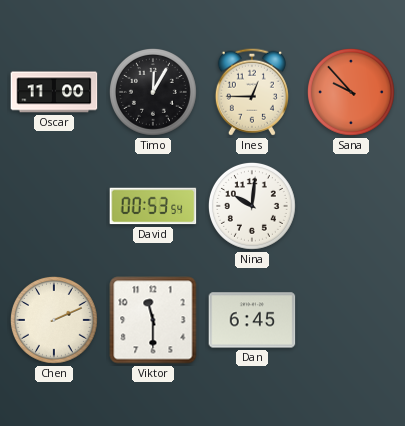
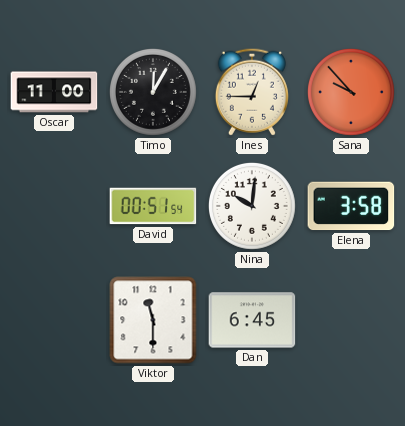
David: 00:53 -> 00:51 (153, 206)
Elena: none -> 3:58 (351, 206)
Chen: 2:11 -> none (54, 320)
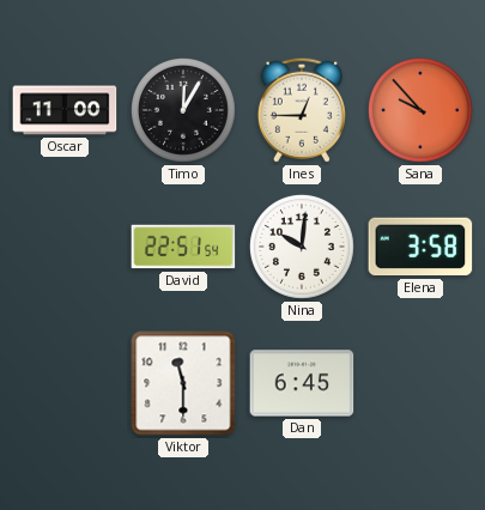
David: 00:51 -> 22:51 (183, 247)
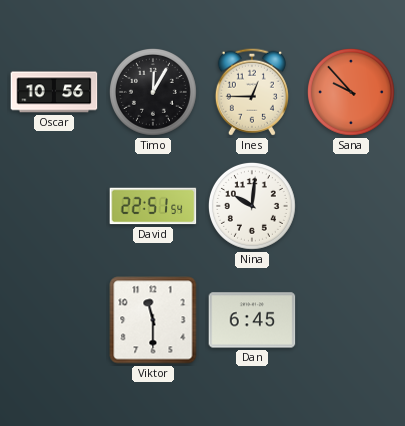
Oscar: 11:00 -> 10:56 (54, 92)
Elena: 3:58 -> none (420, 247)
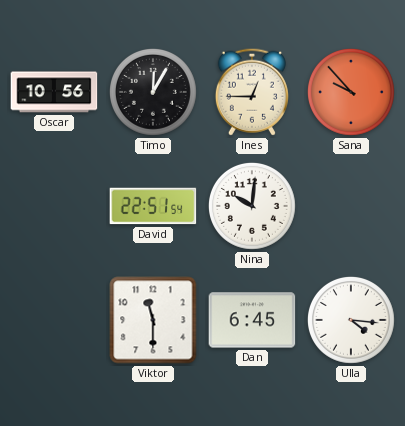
Ulla: none -> 4:16 (351, 320)
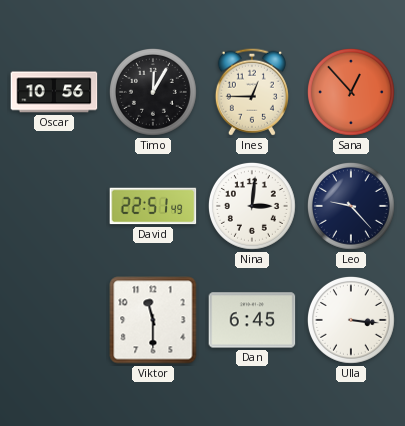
Sana: 9:53 -> 12:53 (351, 92)
David: 22:51:54 -> 22:51:49 (153, 206)
Nina: 10:01 -> 3:01 (252, 206)
Leo: none -> 9:23 (351, 206)
Ulla: 4:16 -> 3:16 (351, 320)
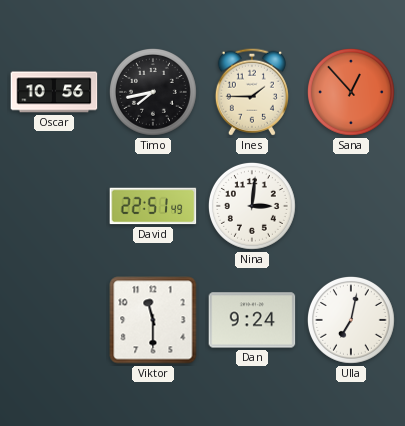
Timo: 12:05 -> 7:43 (153, 92)
Ines: 12:45 -> 1:45 (252, 92)
Leo: 9:23 -> none (351, 206)
Dan: 6:45 -> 9:24 (252, 320)
Ulla: 3:16 -> 7:02 (351, 320)
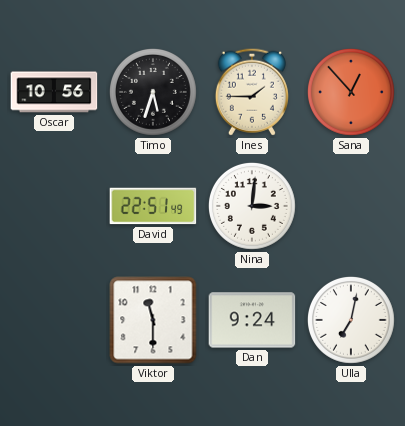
Timo: 7:43 -> 5:33 (153, 92)
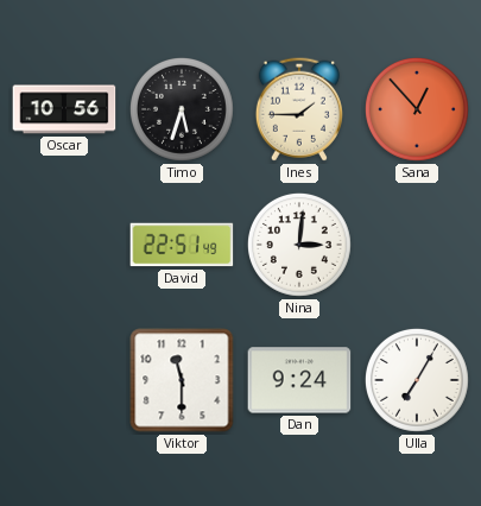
Ulla: 7:02 -> 7:05 (417, 380)
